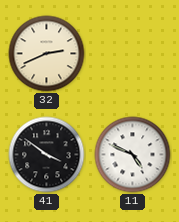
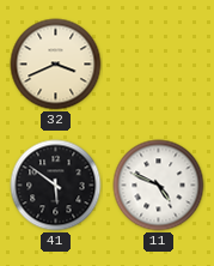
32: 2:41 -> 3:41 (56, 65)
41: 3:51 -> 5:51 (56, 186)
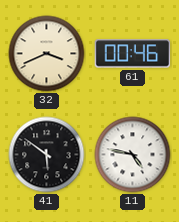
61: none -> 00:46 (133, 54)
11: 4:49 -> 4:47 (133, 155)
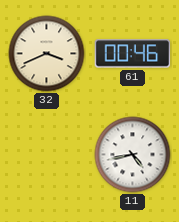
41: 5:51 -> none (47, 155)
11: 4:47 -> 4:43 (133, 155)
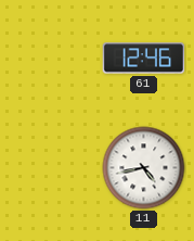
32: 3:41 -> none (47, 54)
61: 00:46 -> 12:46 (144, 59)
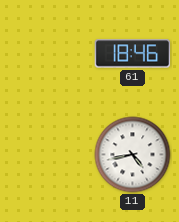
61: 12:46 -> 18:46 (133, 54)
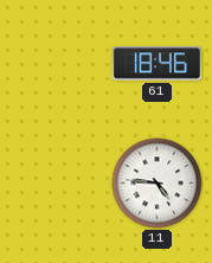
11: 4:43 -> 4:46 (158, 184)
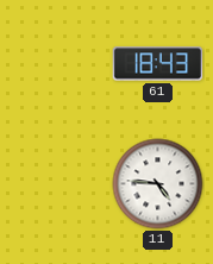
61: 18:46 -> 18:43 (158, 64)
